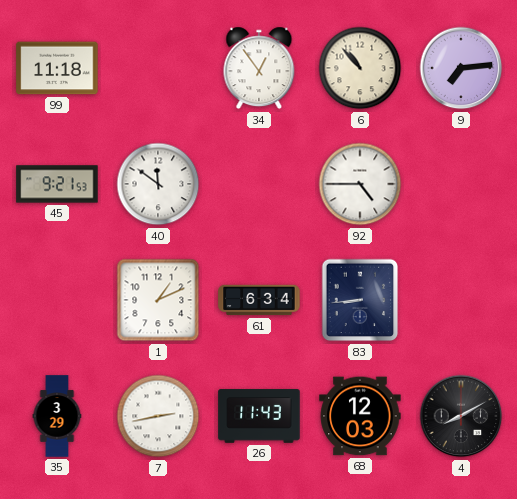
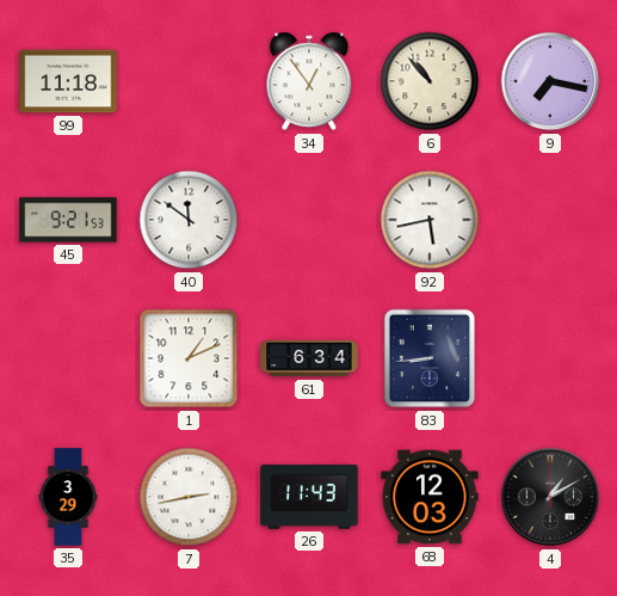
9: 7:14 -> 7:17 (550, 81)
92: 4:45 -> 5:43 (430, 220)
4: 8:10 -> 1:10 (550, 497)
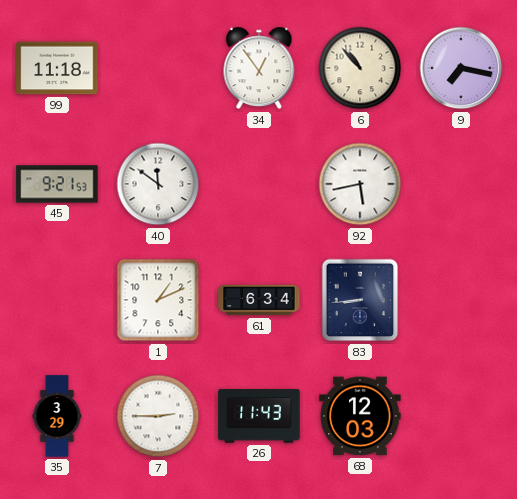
7: 2:43 -> 2:45 (158, 416)
4: 1:10 -> none (550, 497)
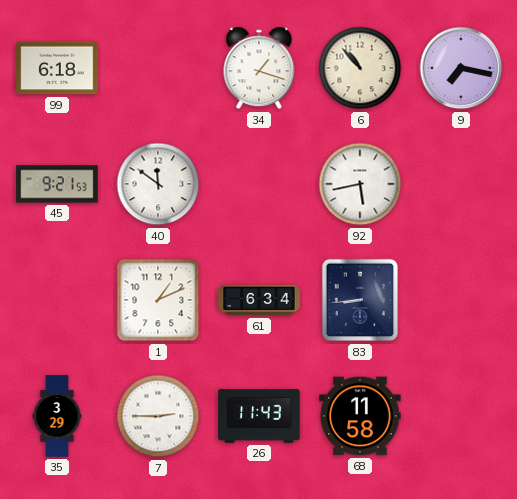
99: 11:18 -> 6:18 (57, 68)
34: 12:54 -> 1:18 (259, 68)
68: 12:03 -> 11:58 (360, 416)
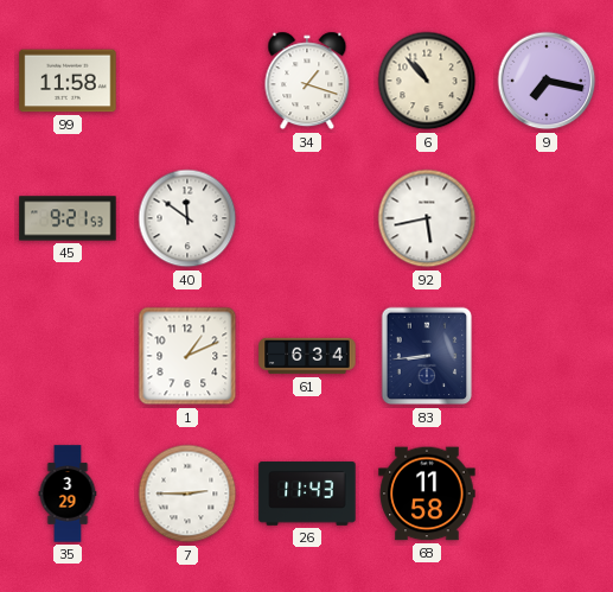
99: 6:18 -> 11:58 (68, 81)
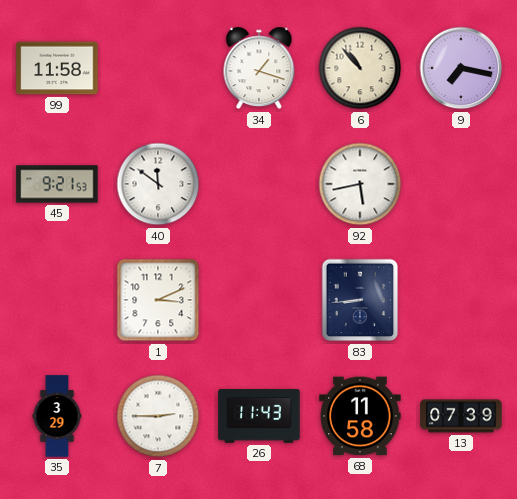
1: 1:11 -> 3:11 (158, 300)
61: 6:34 -> none (307, 356)
13: none -> 07:39 (461, 416)
